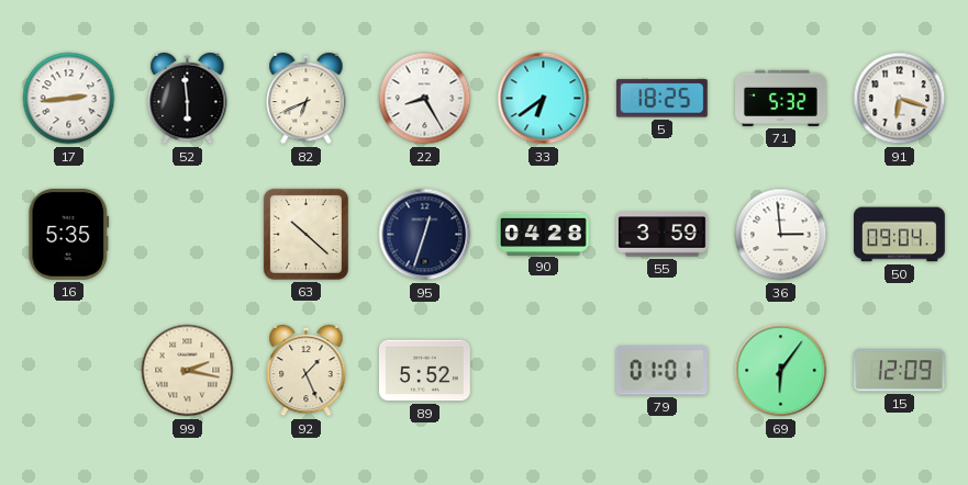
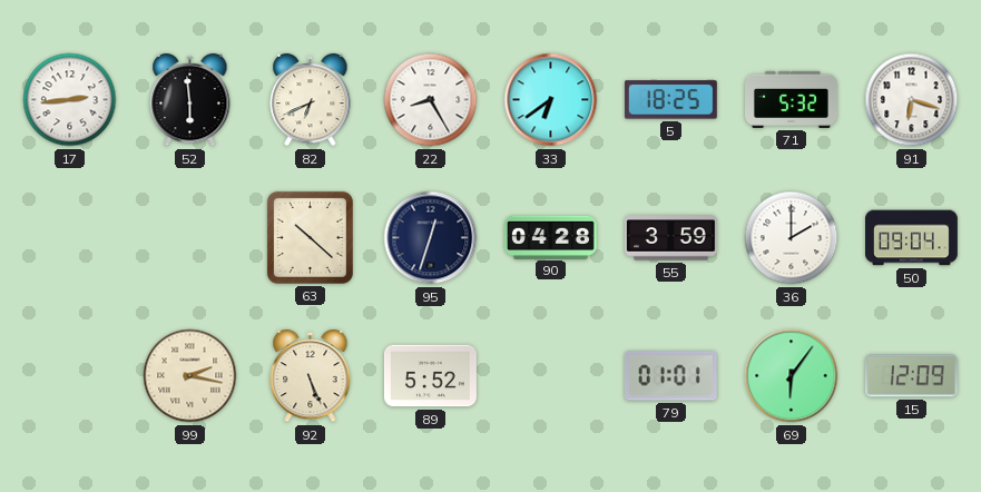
16: 5:35 -> none (69, 234)
36: 2:59 -> 2:00 (792, 238)
92: 1:26 -> 5:26 (311, 376)
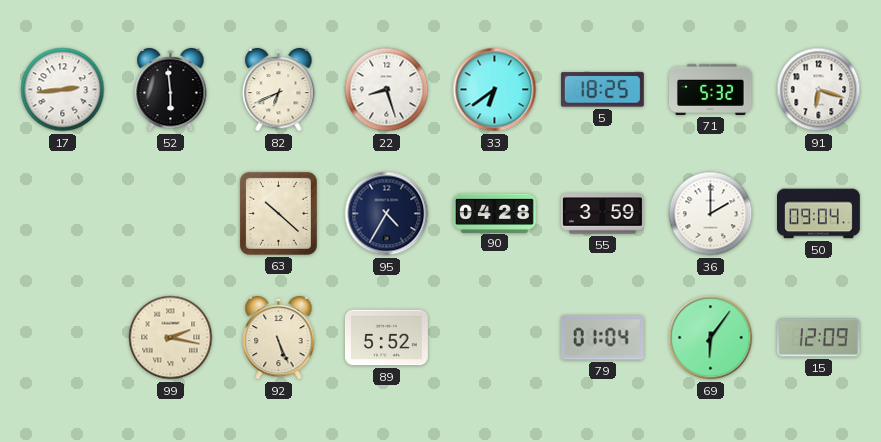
22: 8:25 -> 8:27 (387, 90)
95: 12:33 -> 4:35 (387, 214)
79: 01:01 -> 01:04 (602, 338)
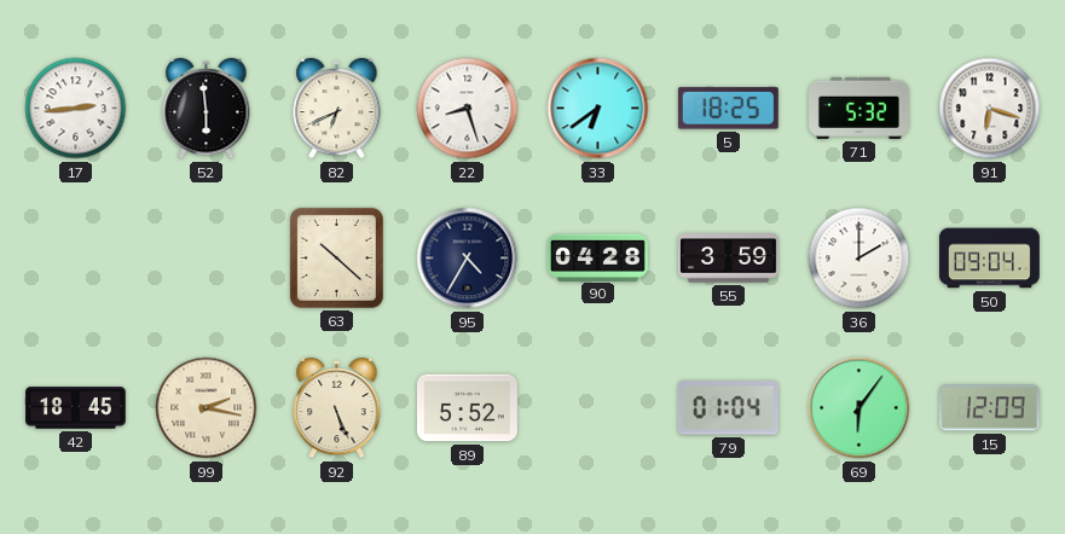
42: none -> 18:45 (76, 408)
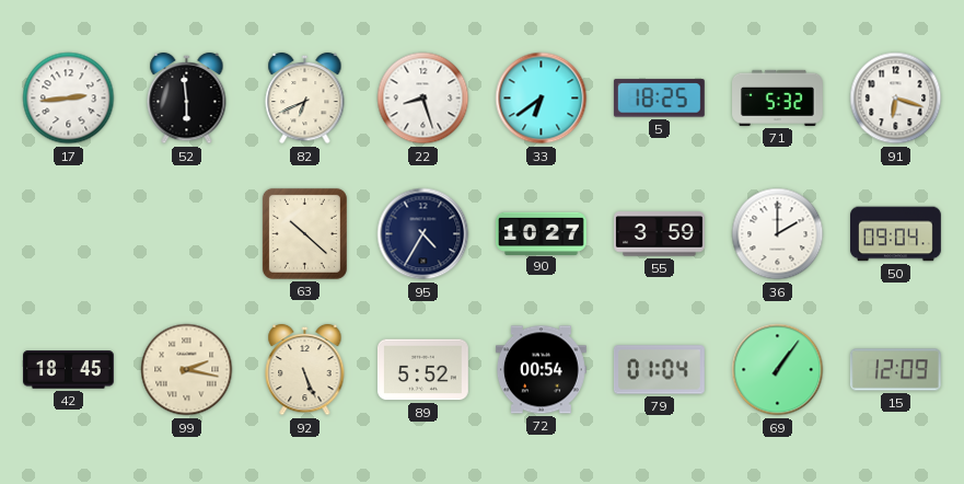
90: 04:28 -> 10:27 (542, 233)
72: none -> 00:54 (542, 370)
69: 6:06 -> 1:06 (778, 370)
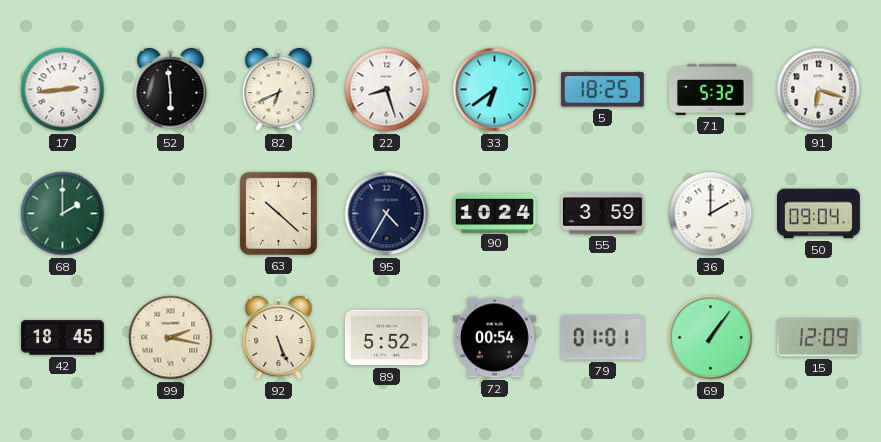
68: none -> 2:00 (63, 214)
90: 10:27 -> 10:24 (495, 213)
79: 01:04 -> 01:01 (602, 338)
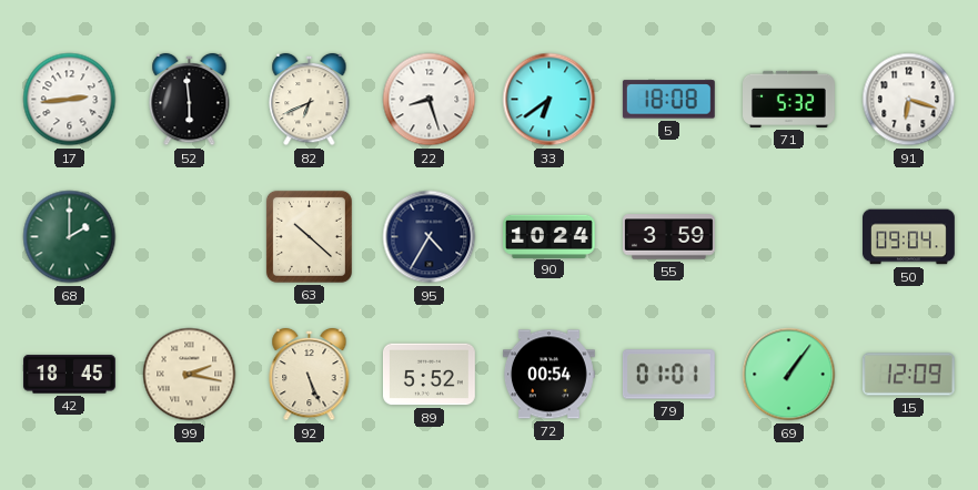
5: 18:25 -> 18:08 (668, 100)
36: 2:00 -> none (711, 214)
